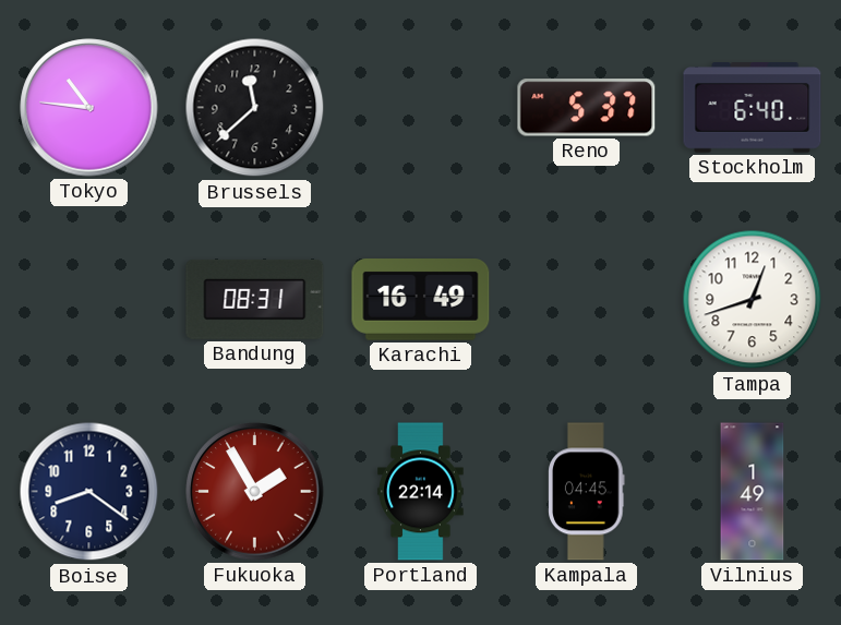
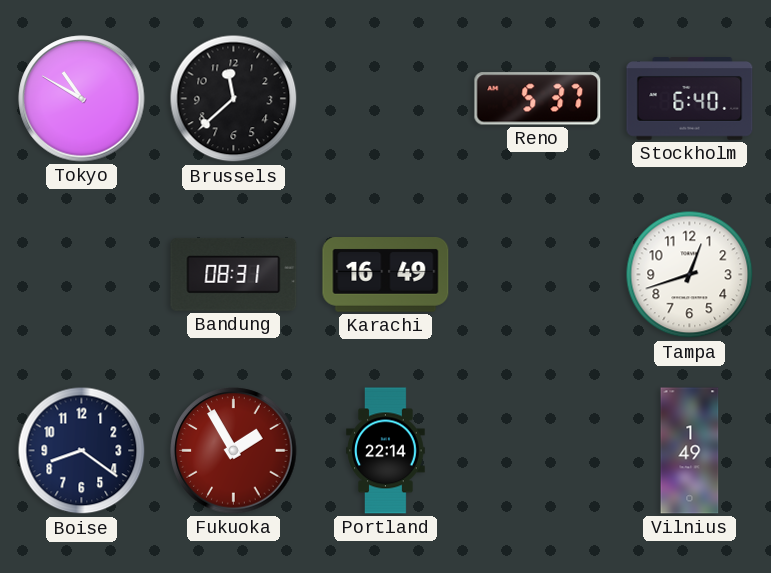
Tokyo: 10:46 -> 10:50 (82, 99)
Kampala: 04:45 -> none (587, 492)
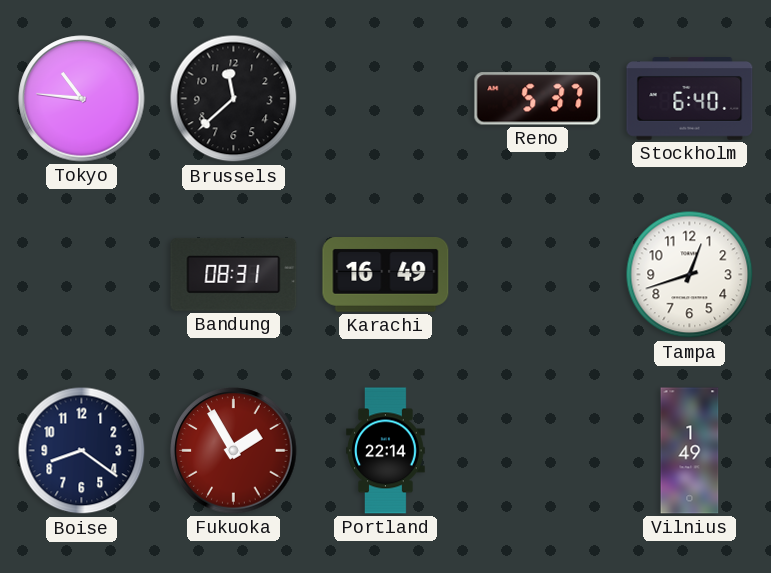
Tokyo: 10:50 -> 10:46 (82, 99)
